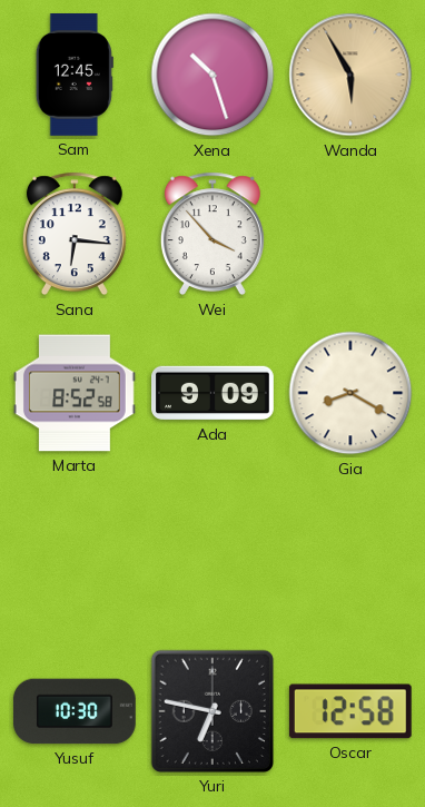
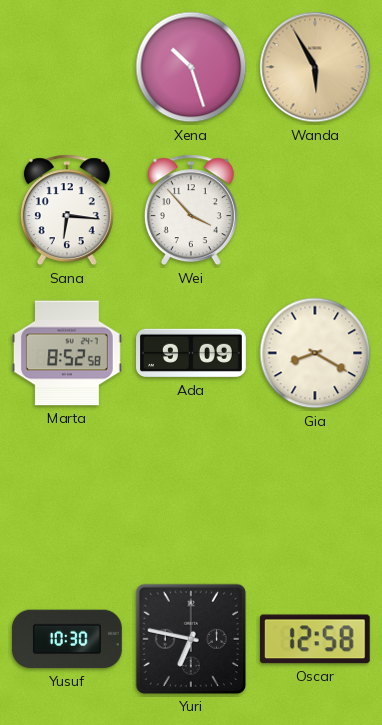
Sam: 12:45 -> none (75, 76)
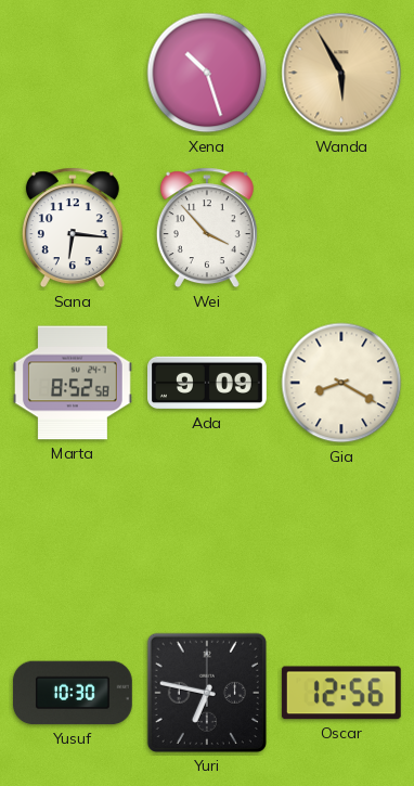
Oscar: 12:58 -> 12:56 (341, 693)
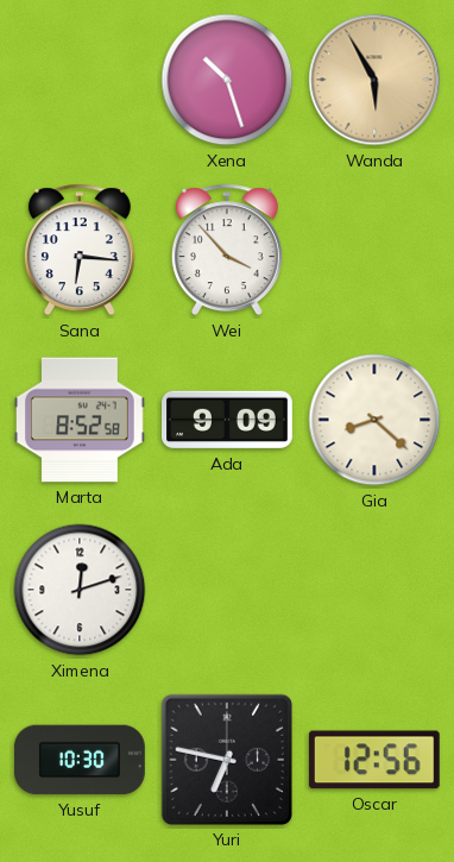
Gia: 8:20 -> 8:22 (374, 420)
Ximena: none -> 12:12 (80, 590)
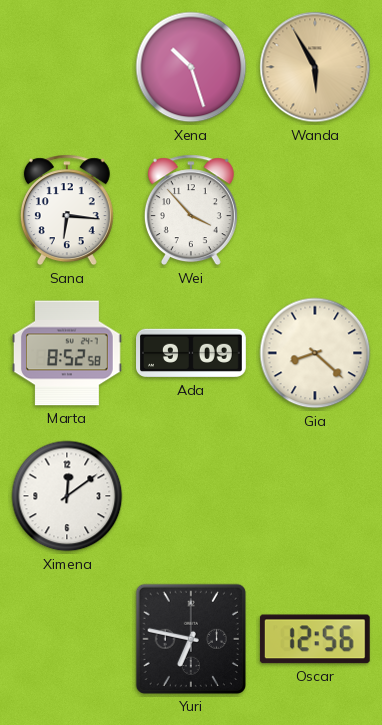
Ximena: 12:12 -> 12:09 (67, 496)
Yusuf: 10:30 -> none (80, 760)
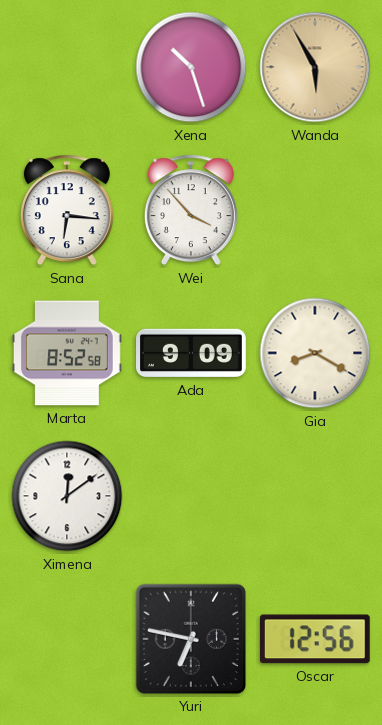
Gia: 8:22 -> 8:20 (315, 353)
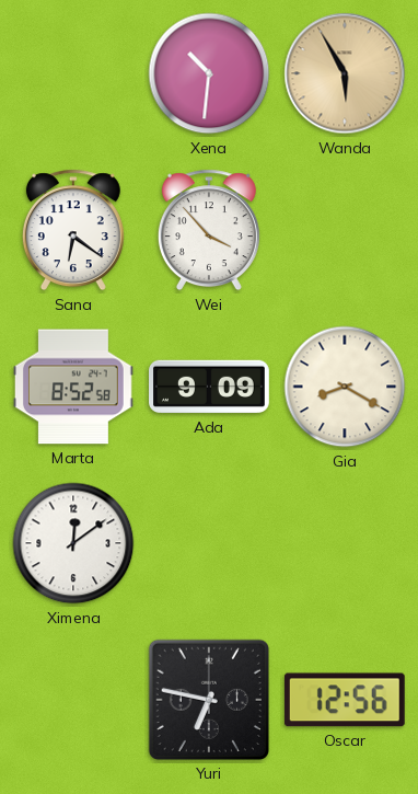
Xena: 10:27 -> 10:31 (209, 73)
Sana: 6:16 -> 6:21 (73, 230)
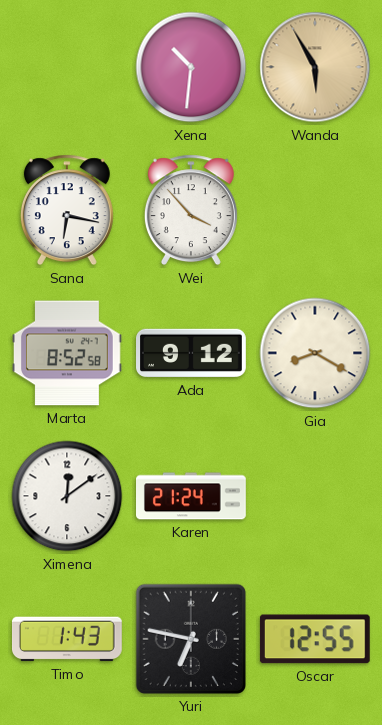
Sana: 6:21 -> 6:17 (67, 210)
Ada: 9:09 -> 9:12 (192, 353)
Karen: none -> 21:24 (192, 496)
Timo: none -> 1:43 (67, 639)
Oscar: 12:56 -> 12:55 (315, 639)
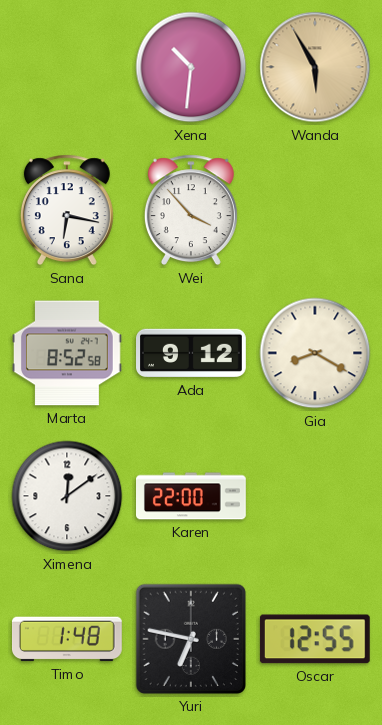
Karen: 21:24 -> 22:00 (192, 496)
Timo: 1:43 -> 1:48 (67, 639)
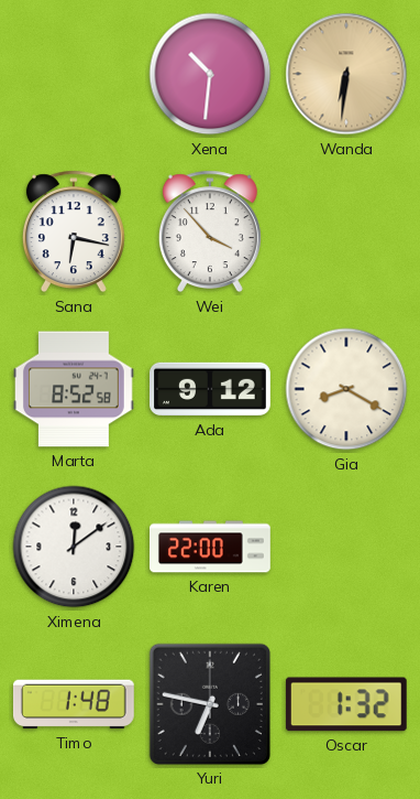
Wanda: 5:55 -> 6:31 (346, 74)
Oscar: 12:55 -> 1:32 (346, 704)
